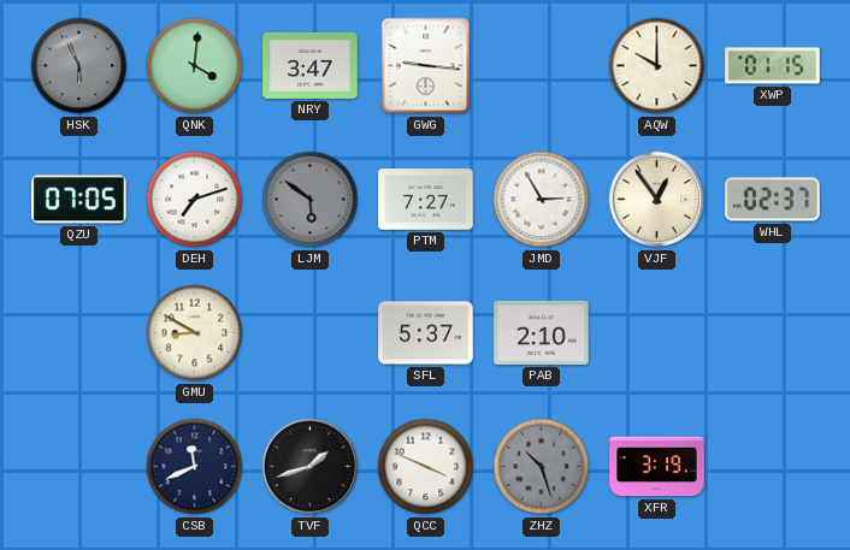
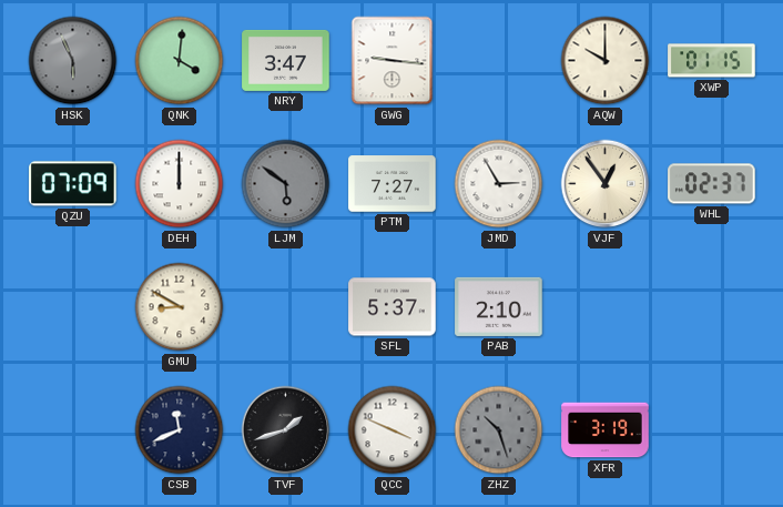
QZU: 07:05 -> 07:09 (73, 184)
DEH: 7:12 -> 12:00 (180, 184)
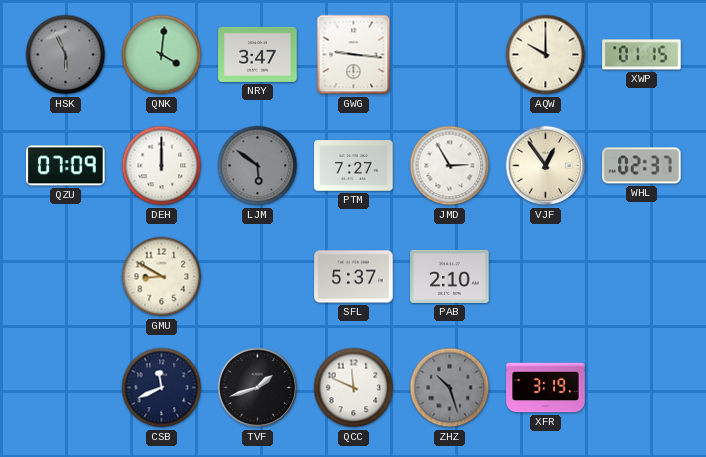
QCC: 3:49 -> 11:49 (354, 388)
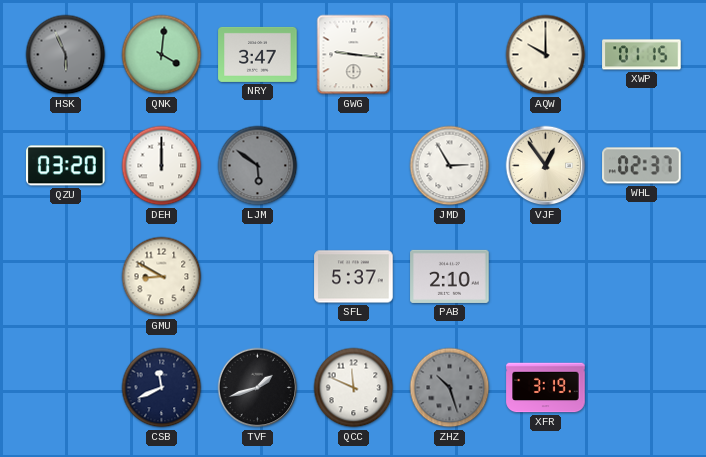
QZU: 07:09 -> 03:20 (66, 166)
PTM: 7:27 -> none (354, 166)
